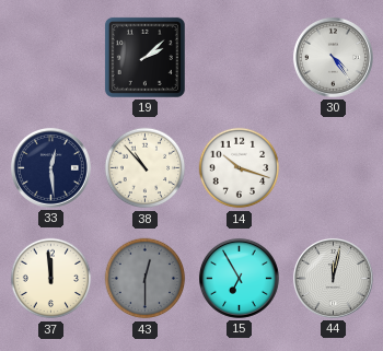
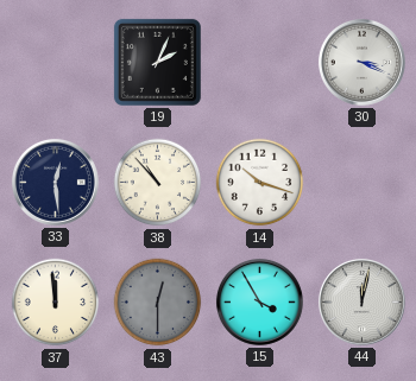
19: 2:08 -> 2:04 (157, 62)
30: 4:24 -> 3:19 (361, 62)
15: 6:55 -> 3:55 (259, 301)
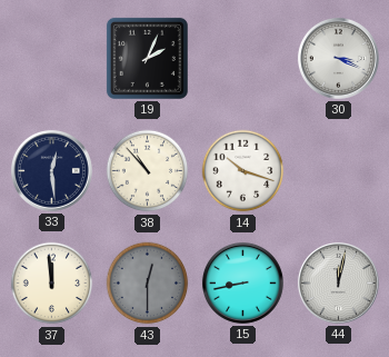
15: 3:55 -> 8:43 (242, 282)
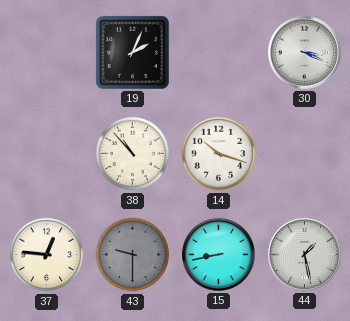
33: 12:29 -> none (51, 170)
37: 11:59 -> 12:46 (47, 255)
43: 12:30 -> 9:30 (133, 255)
44: 12:02 -> 1:28 (304, 254)
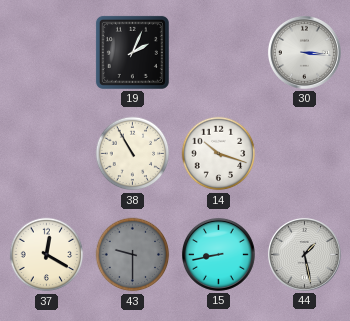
30: 3:19 -> 3:16 (304, 52)
38: 10:53 -> 10:55 (133, 154)
37: 12:46 -> 12:20 (47, 255)
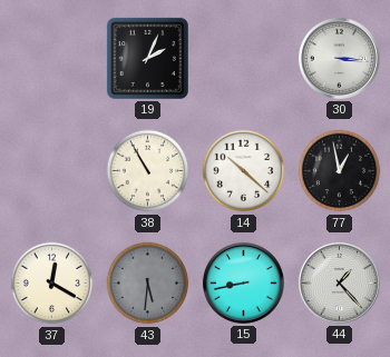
14: 10:18 -> 10:22 (244, 171)
77: none -> 12:58 (340, 171)
43: 9:30 -> 5:31 (148, 284)
44: 1:28 -> 1:23 (339, 282)
